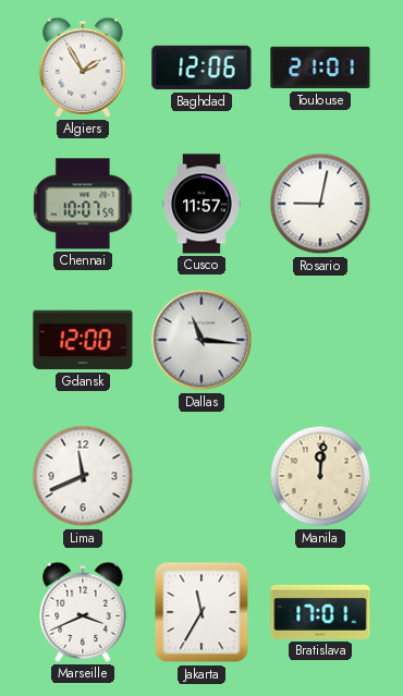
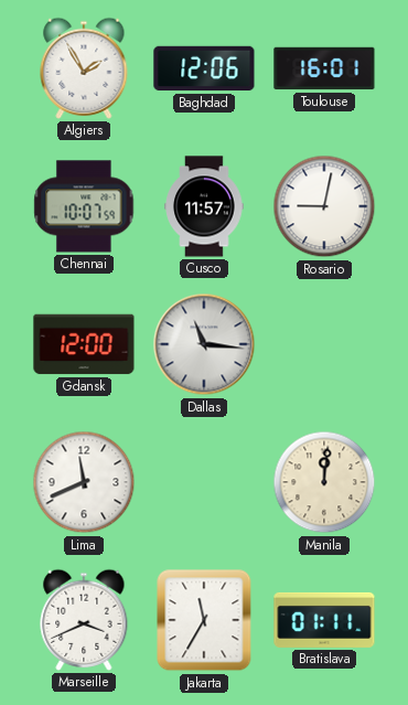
Toulouse: 21:01 -> 16:01 (324, 68)
Bratislava: 17:01 -> 01:11 (324, 620)
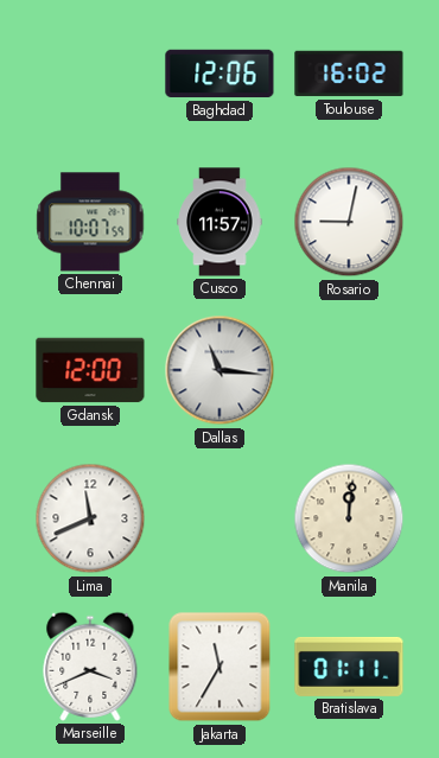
Algiers: 1:55 -> none (84, 68)
Toulouse: 16:01 -> 16:02 (349, 74)
